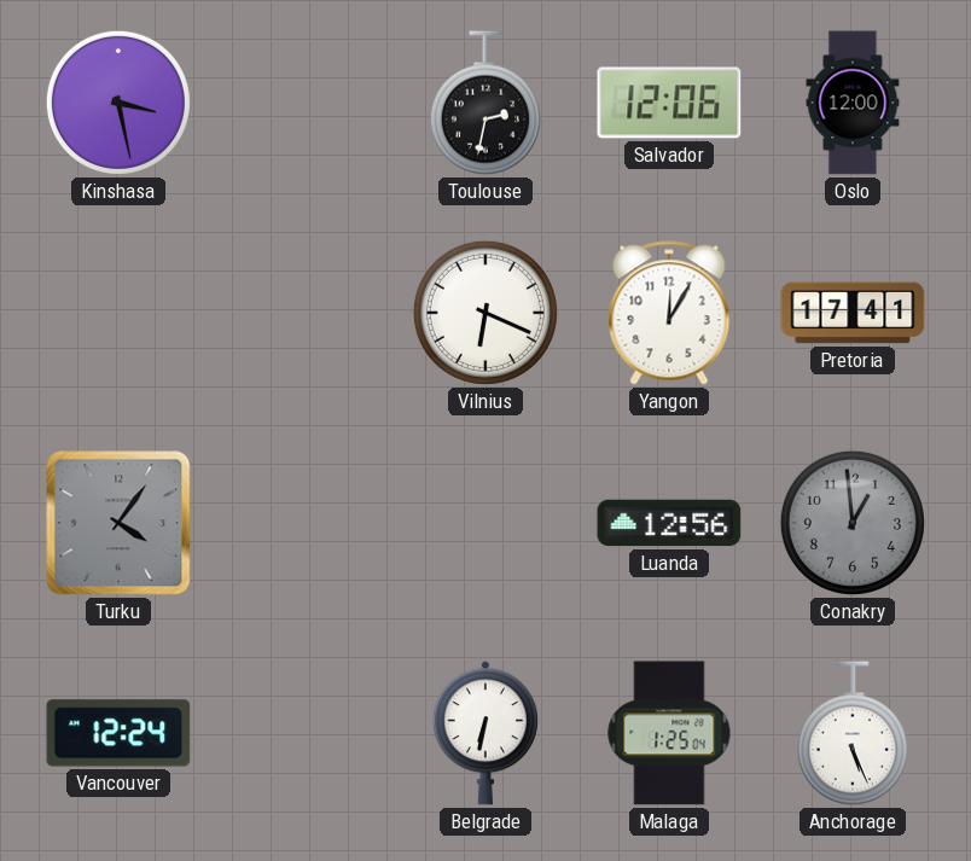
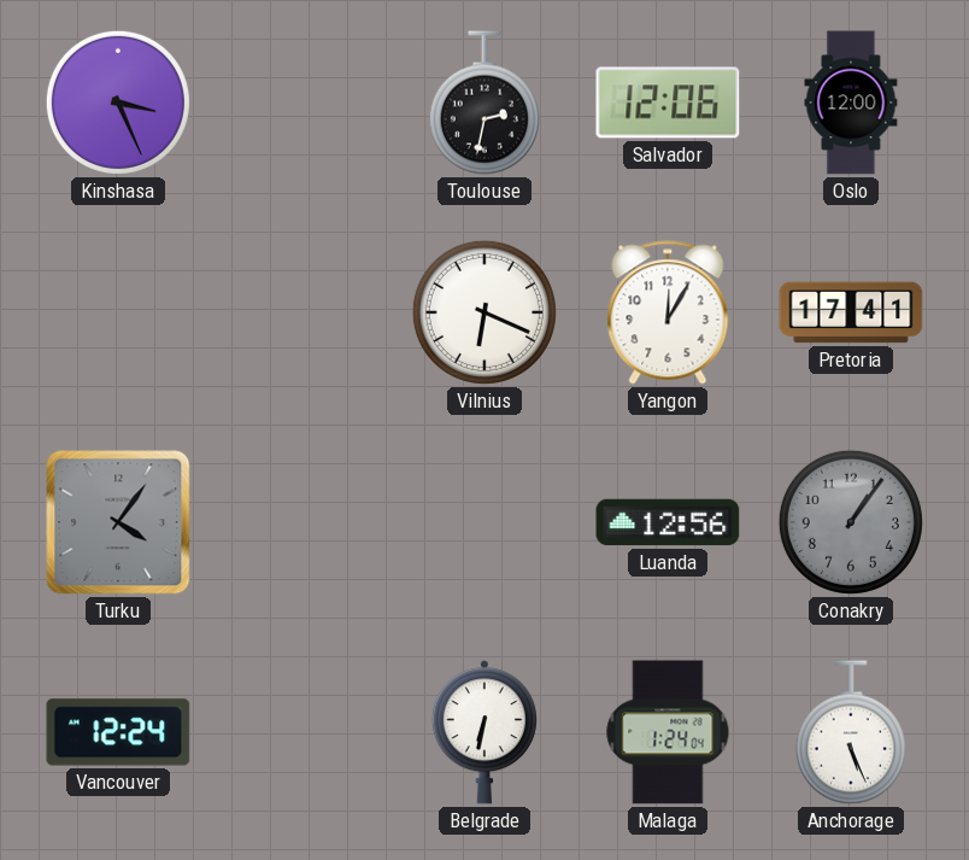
Kinshasa: 3:28 -> 3:26 (118, 103)
Conakry: 12:59 -> 1:06 (851, 522)
Malaga: 1:25 -> 1:24 (668, 732)
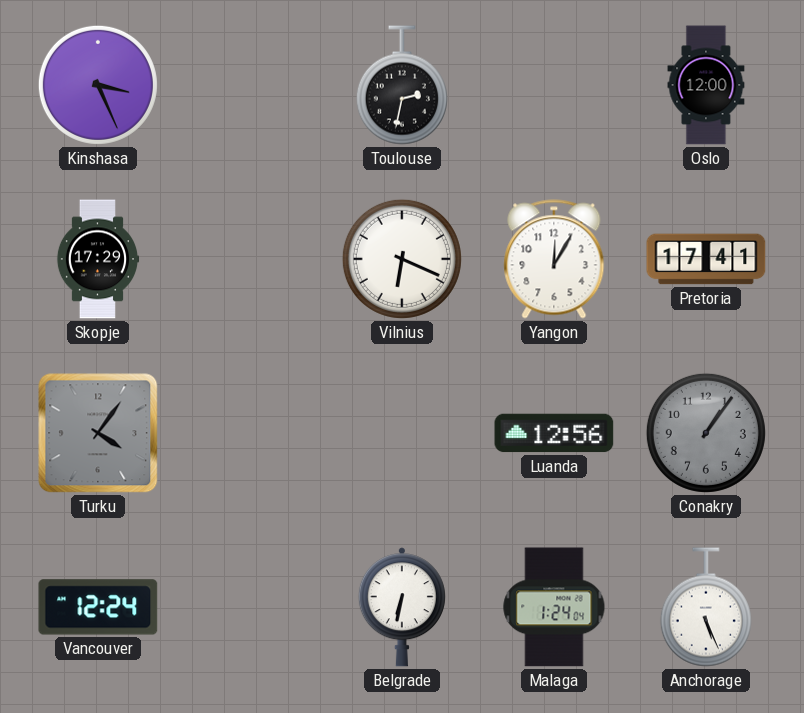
Salvador: 12:06 -> none (668, 103)
Skopje: none -> 17:29 (98, 259)
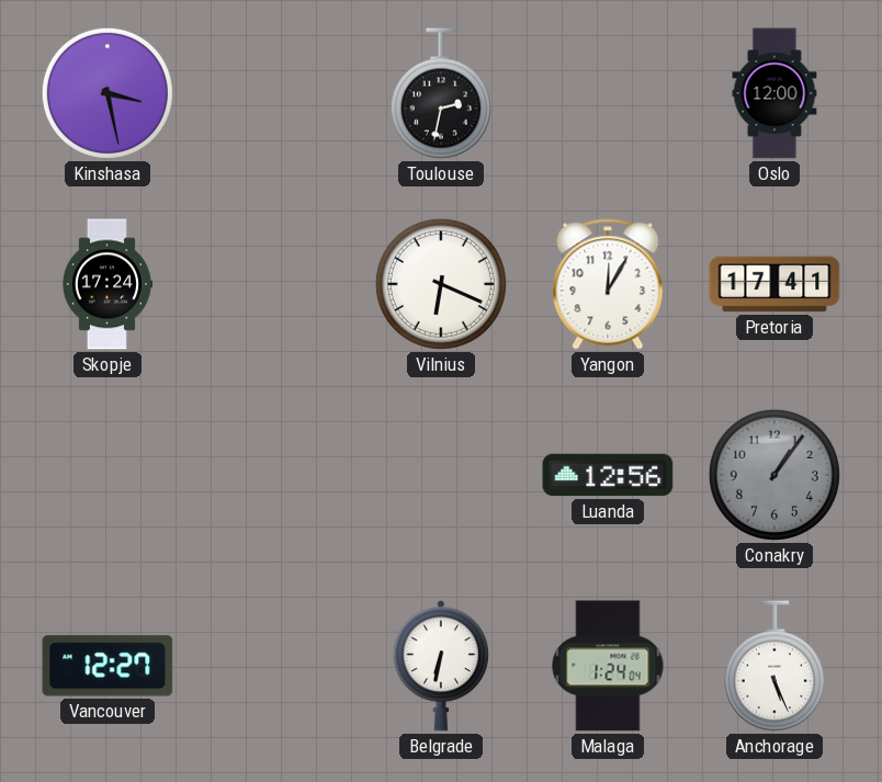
Kinshasa: 3:26 -> 3:28 (108, 93)
Skopje: 17:29 -> 17:24 (108, 284)
Turku: 4:06 -> none (98, 433)
Vancouver: 12:24 -> 12:27 (108, 666)
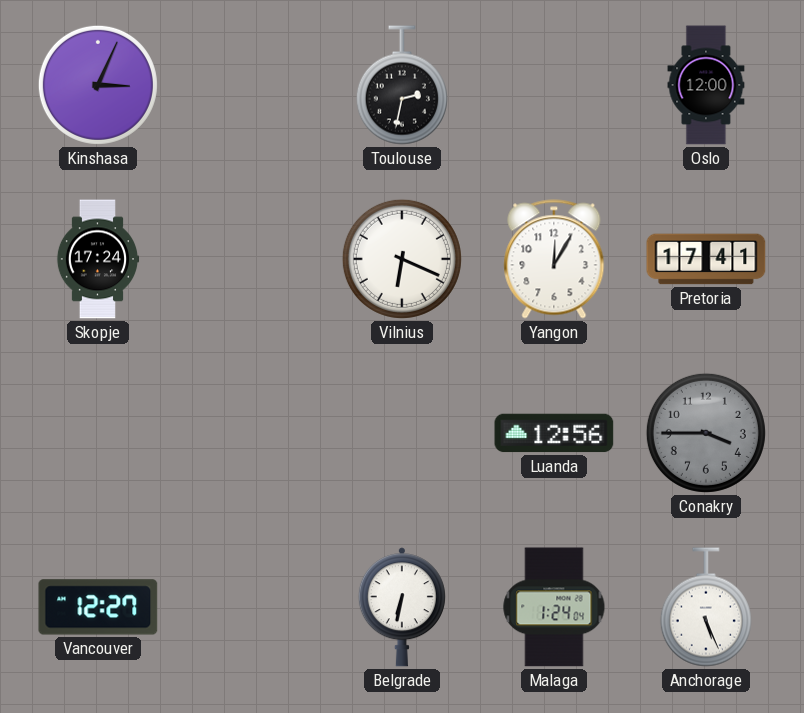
Kinshasa: 3:28 -> 3:04 (98, 85)
Conakry: 1:06 -> 3:45 (706, 433)
